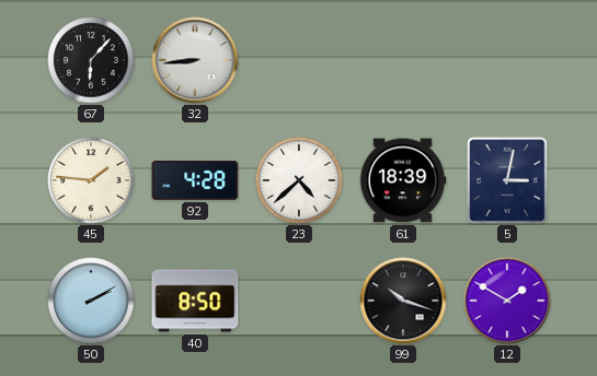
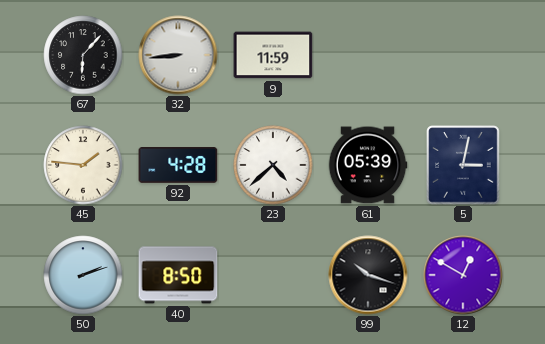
9: none -> 11:59 (273, 55)
61: 18:39 -> 05:39 (368, 165)
50: 2:10 -> 2:12 (83, 275)
12: 1:50 -> 12:50 (463, 275)
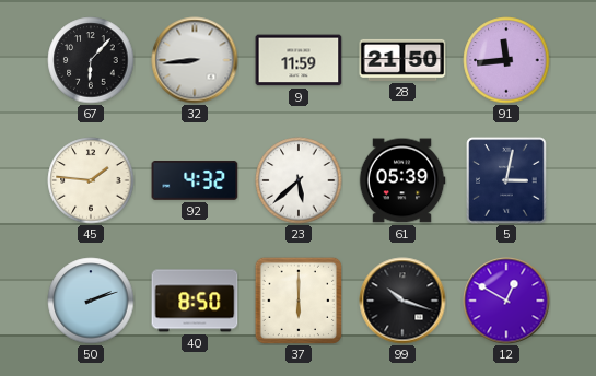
28: none -> 21:50 (402, 60)
91: none -> 11:44 (506, 60)
92: 4:28 -> 4:32 (195, 180)
23: 4:38 -> 5:38 (299, 180)
37: none -> 6:00 (297, 299)
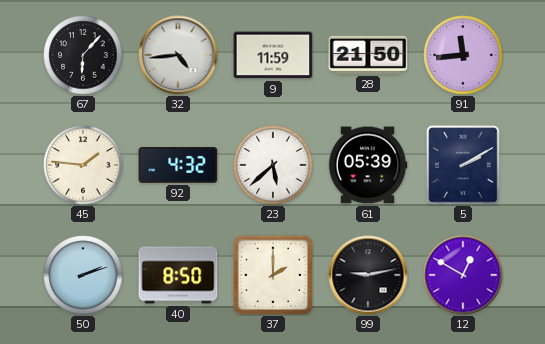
32: 8:44 -> 4:44 (178, 55)
5: 3:02 -> 2:10 (463, 165)
37: 6:00 -> 2:00 (272, 274)
99: 10:18 -> 9:13 (368, 275)
